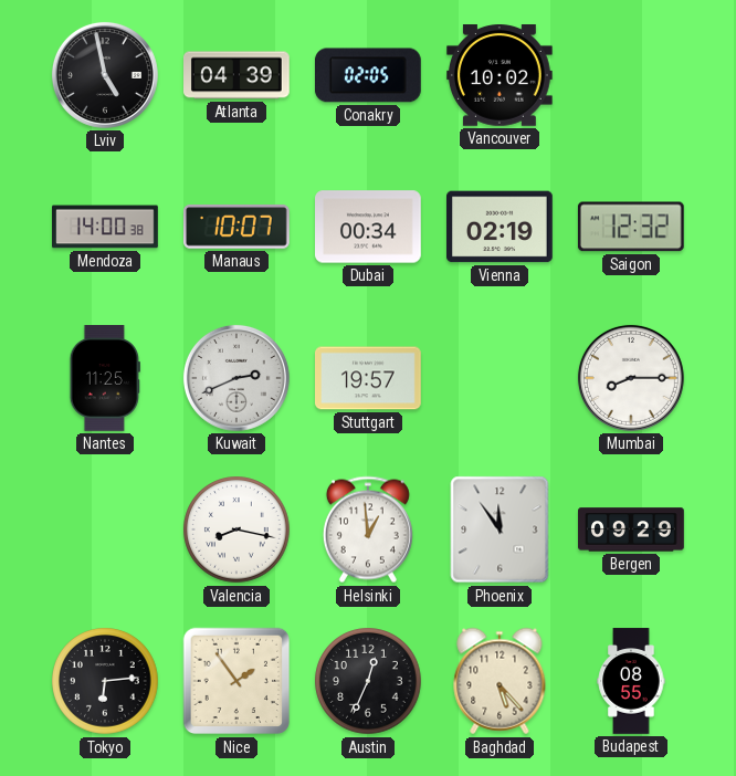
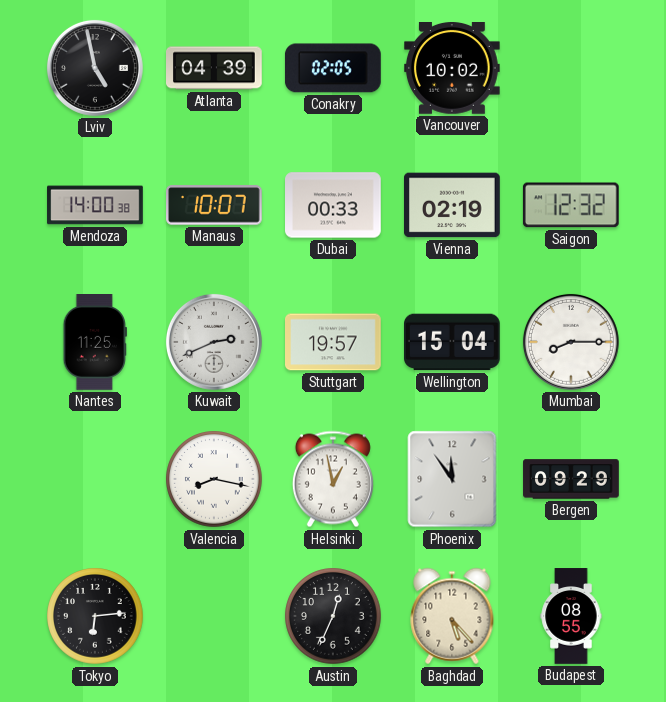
Dubai: 00:34 -> 00:33 (334, 205)
Wellington: none -> 15:04 (453, 342)
Helsinki: 12:59 -> 12:58 (333, 479)
Nice: 1:54 -> none (236, 681)
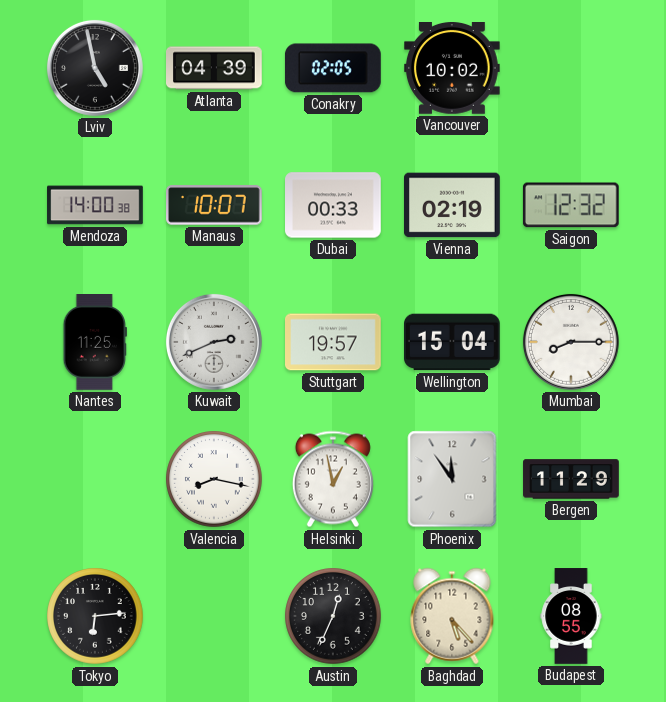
Bergen: 09:29 -> 11:29 (571, 479)
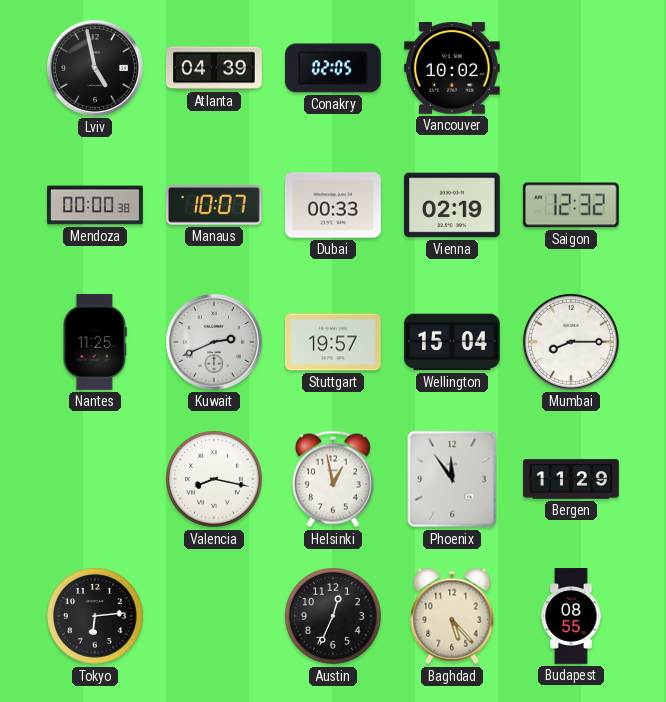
Mendoza: 14:00 -> 00:00 (95, 205)
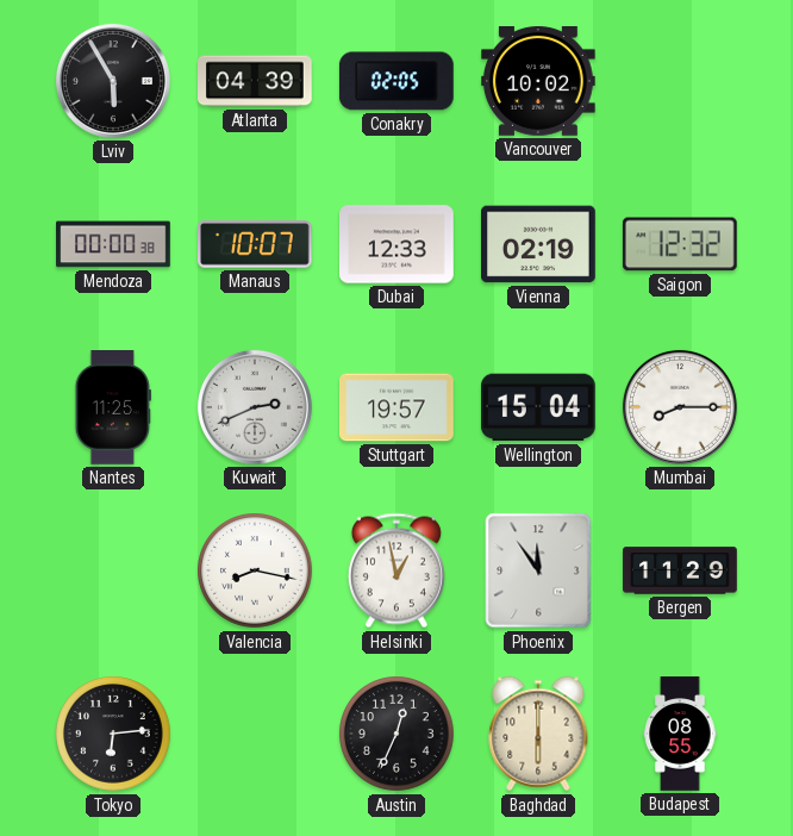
Lviv: 4:58 -> 5:55 (113, 81)
Dubai: 00:33 -> 12:33 (398, 244)
Baghdad: 5:23 -> 6:00 (538, 734)
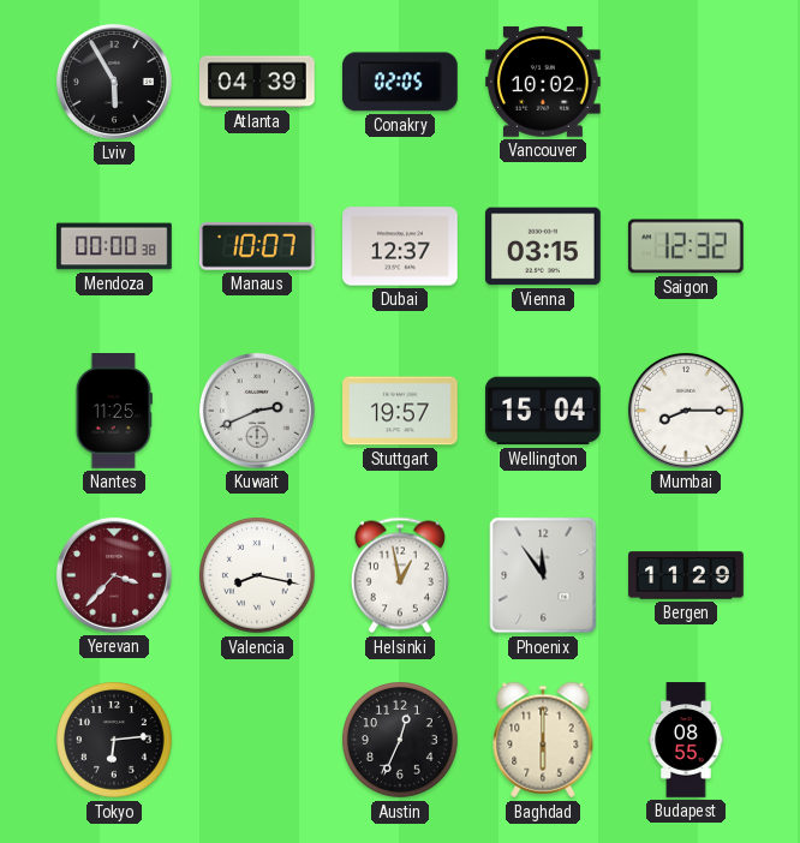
Dubai: 12:33 -> 12:37 (401, 246)
Vienna: 02:19 -> 03:15 (544, 246)
Yerevan: none -> 3:37 (114, 575)
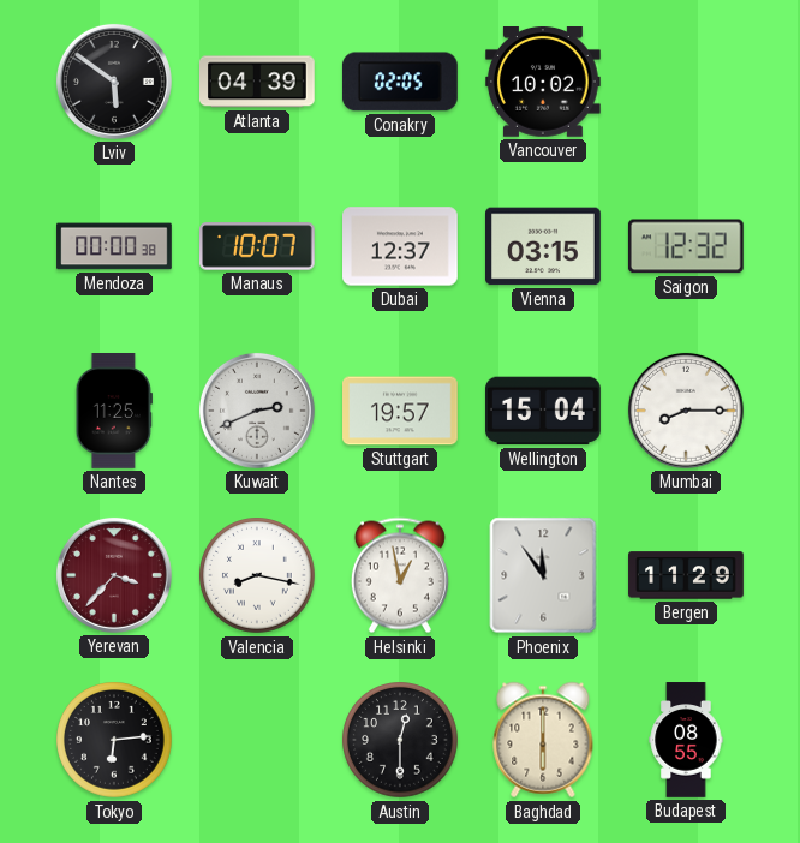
Lviv: 5:55 -> 5:51 (114, 82)
Austin: 12:34 -> 12:30 (400, 740)
